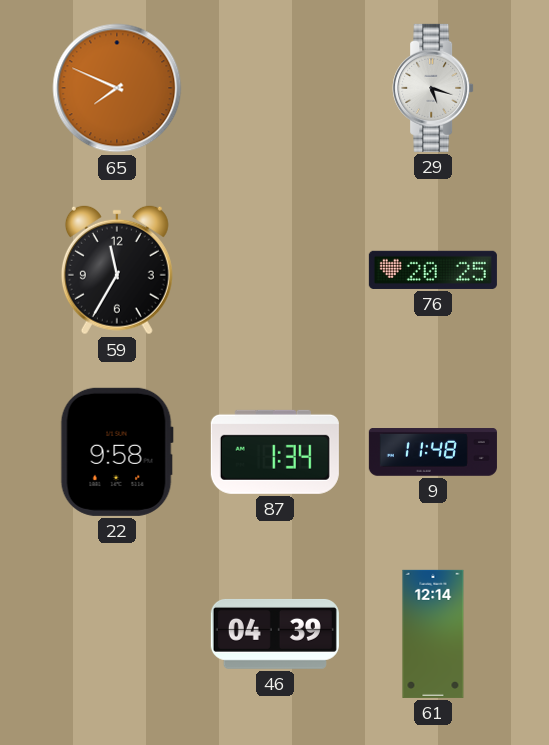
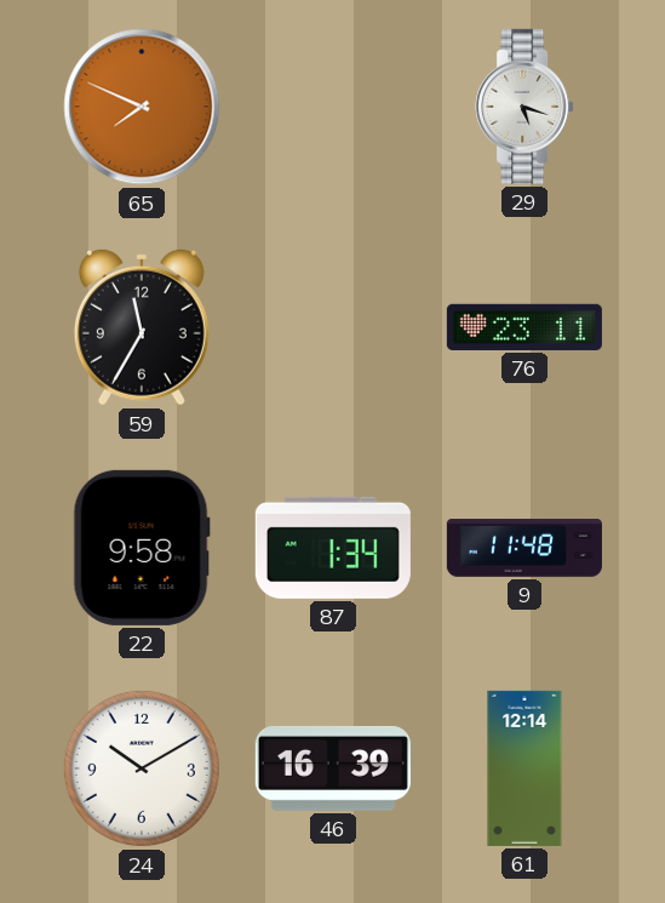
76: 20:25 -> 23:11 (524, 327)
24: none -> 10:10 (142, 768)
46: 04:39 -> 16:39 (333, 768)
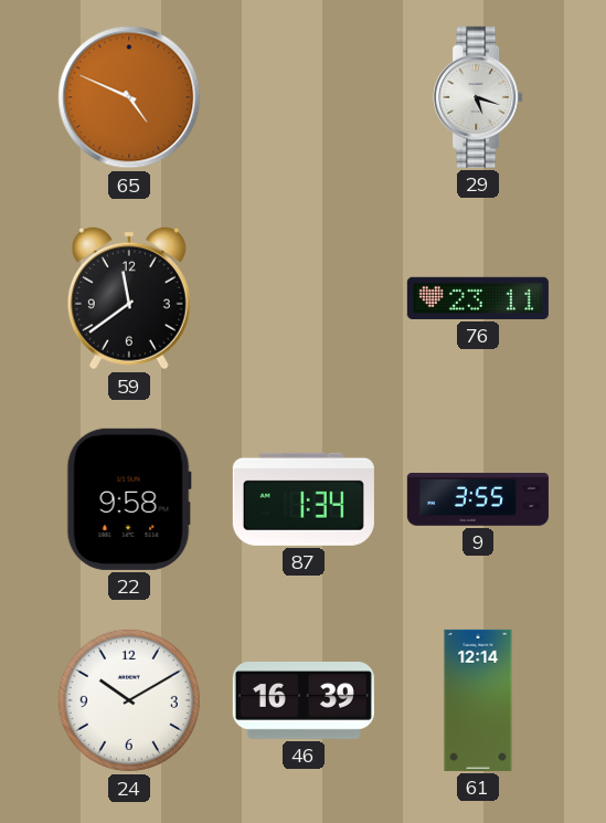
65: 7:49 -> 4:49 (129, 97)
59: 11:35 -> 11:39 (129, 298)
9: 11:48 -> 3:55 (478, 500)
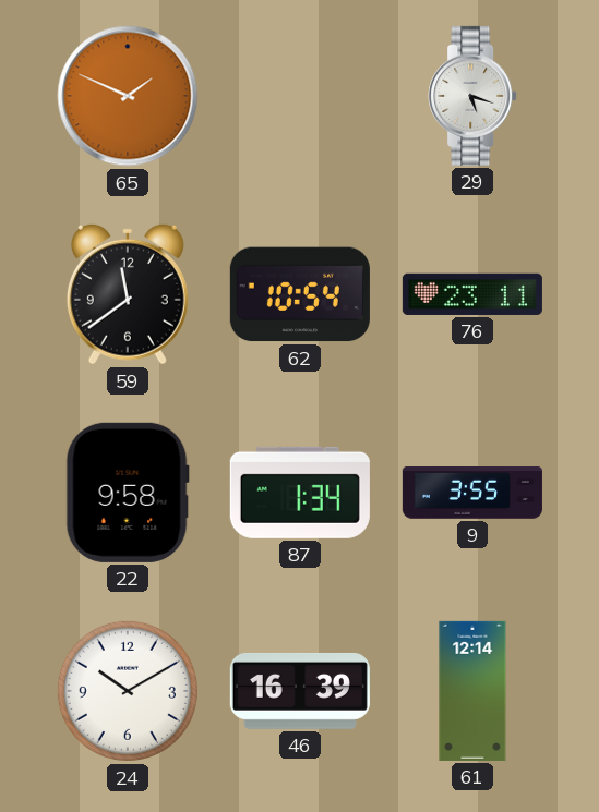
65: 4:49 -> 1:49 (128, 96)
62: none -> 10:54 (300, 294)
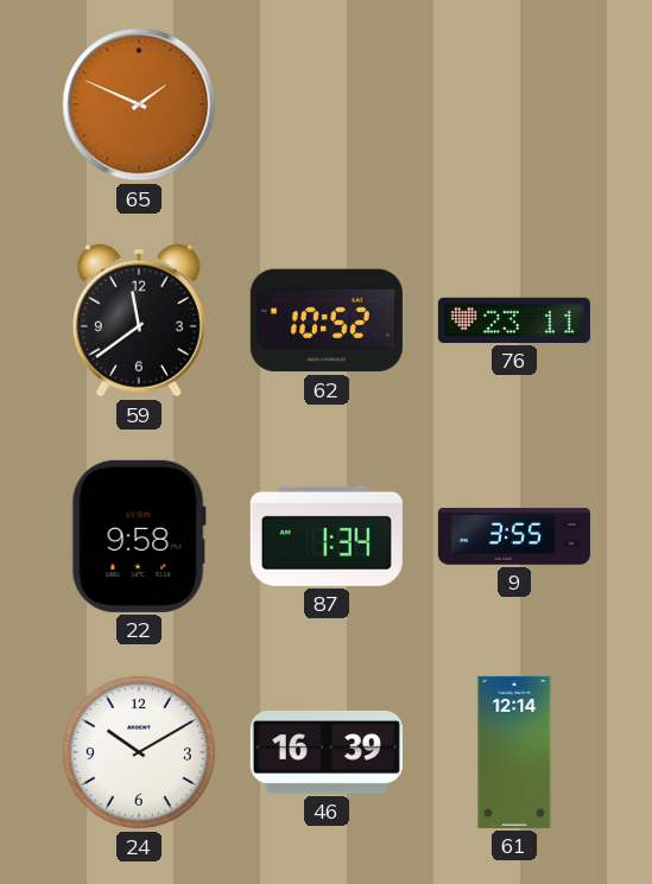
29: 5:18 -> none (472, 96)
62: 10:54 -> 10:52 (327, 320)
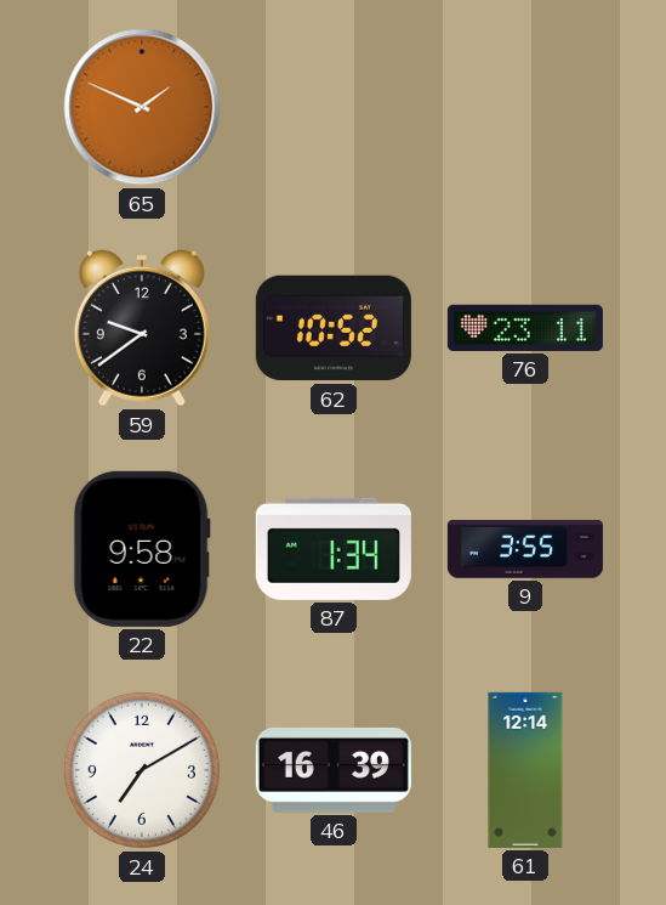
59: 11:39 -> 9:39 (142, 328)
24: 10:10 -> 7:10 (142, 770)
